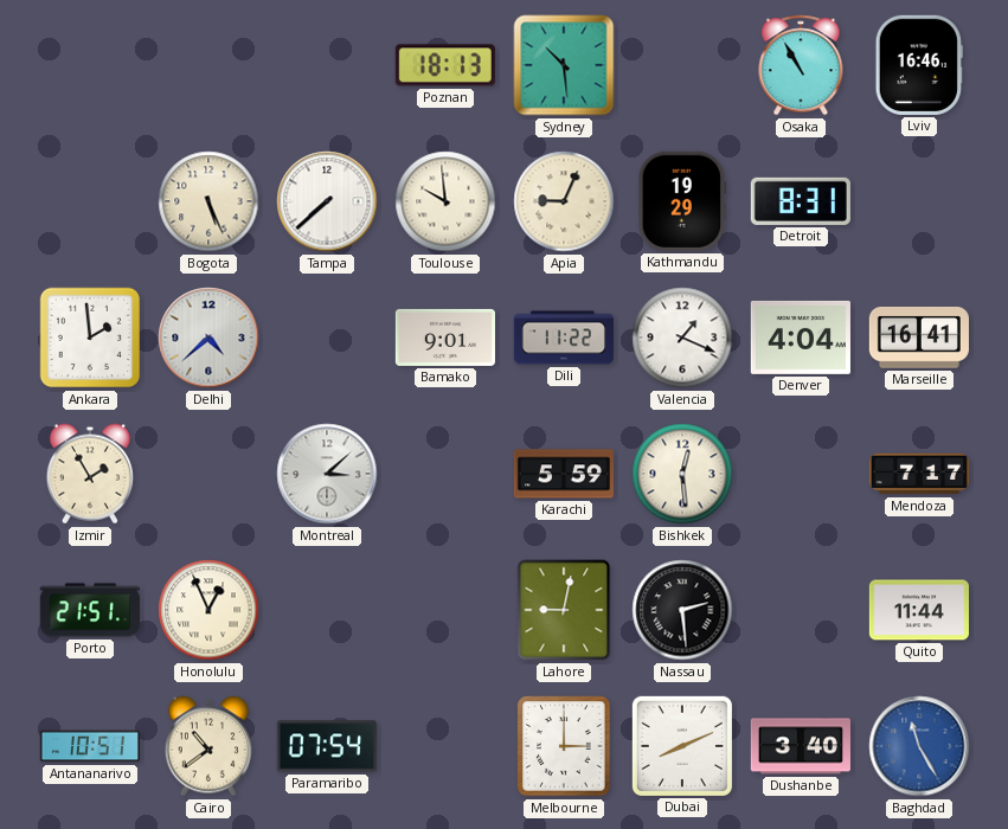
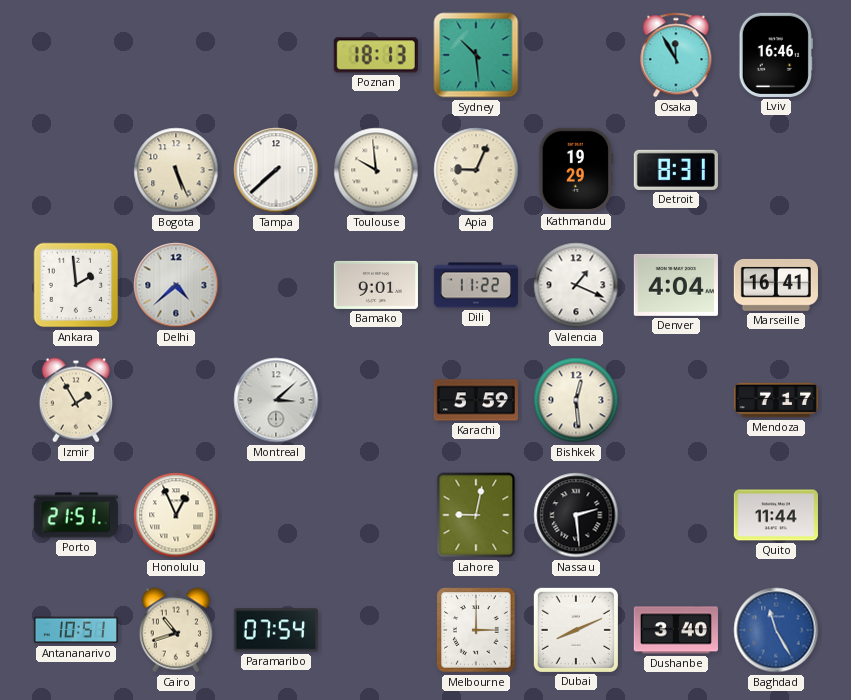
Osaka: 10:55 -> 11:55 (676, 55)
Cairo: 10:39 -> 10:42 (176, 630)
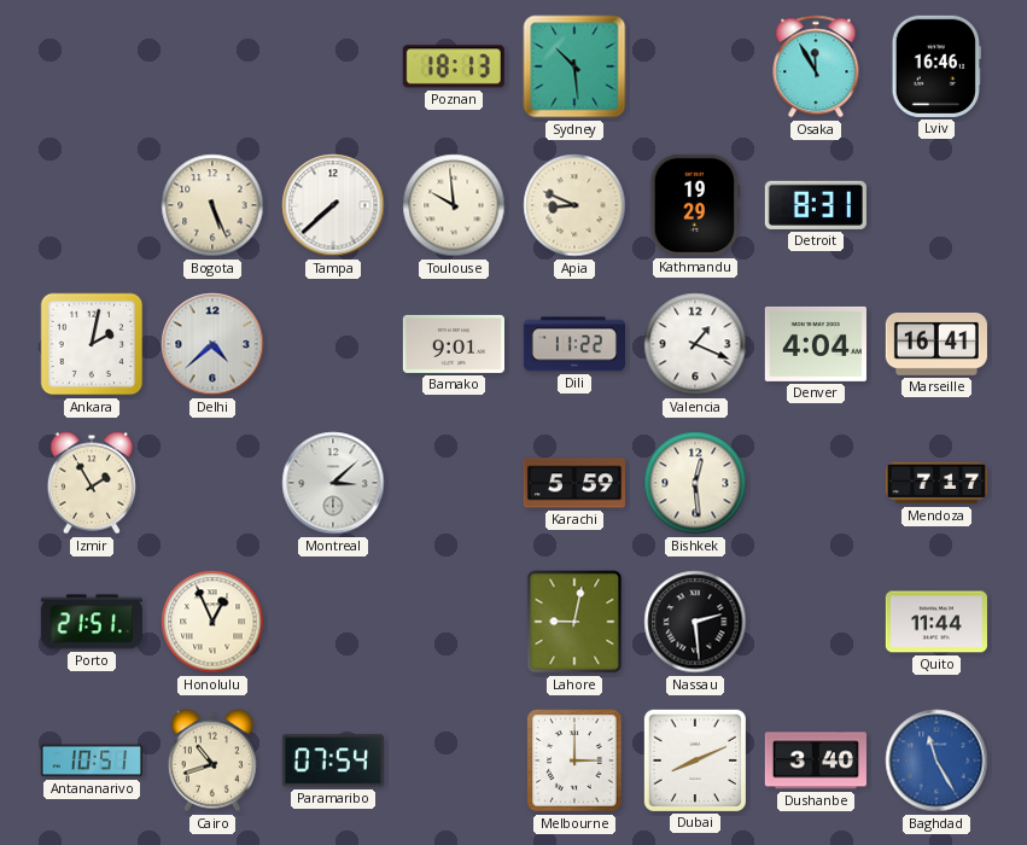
Apia: 9:04 -> 8:49 (574, 205)
Ankara: 1:59 -> 2:02 (92, 344)
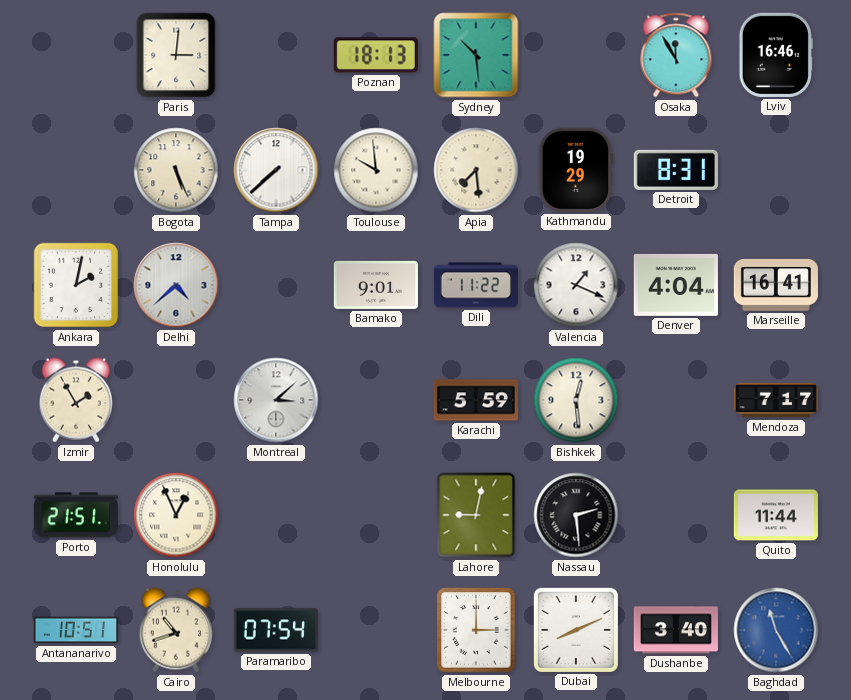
Paris: none -> 3:01 (176, 55)
Apia: 8:49 -> 7:29 (476, 170)
